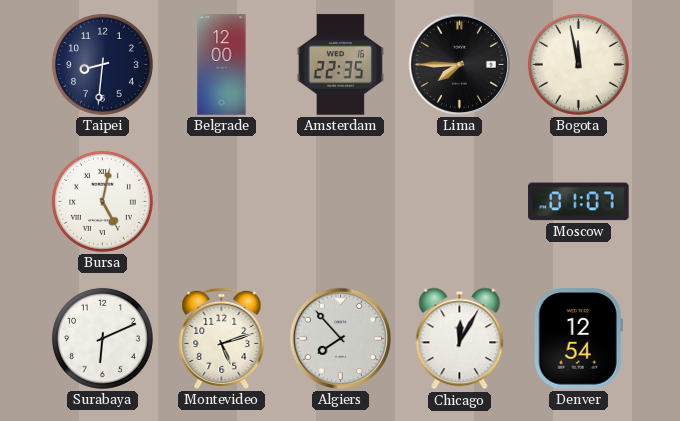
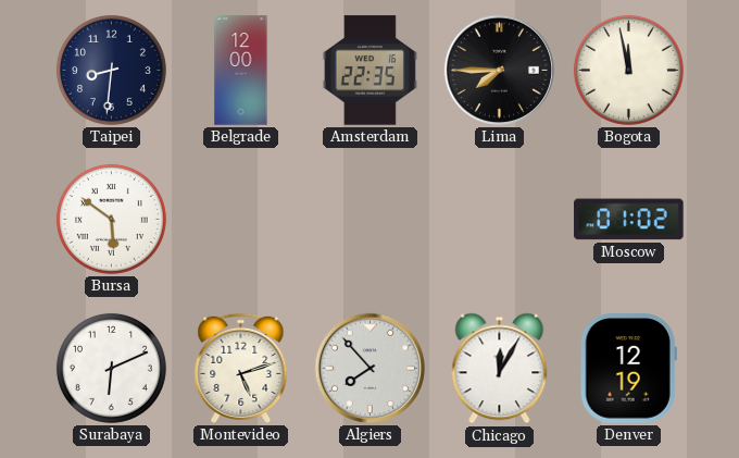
Bursa: 5:02 -> 5:51 (111, 219)
Moscow: 01:07 -> 01:02 (629, 220)
Denver: 12:54 -> 12:19 (628, 369)
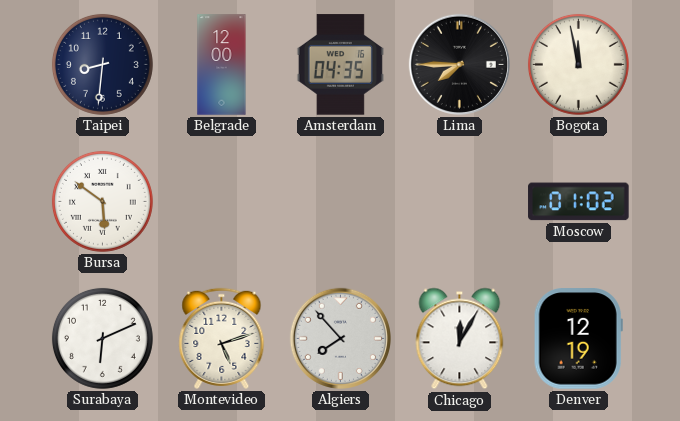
Amsterdam: 22:35 -> 04:35 (340, 65)
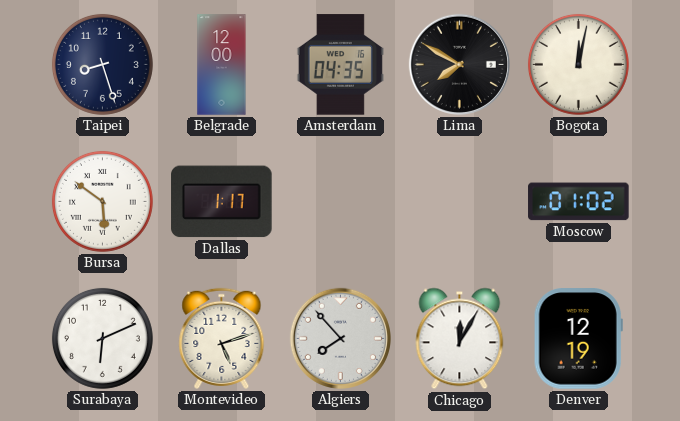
Taipei: 8:31 -> 8:27 (102, 64)
Lima: 7:45 -> 7:50 (459, 64)
Bogota: 11:58 -> 12:02 (578, 64)
Dallas: none -> 1:17 (222, 202)
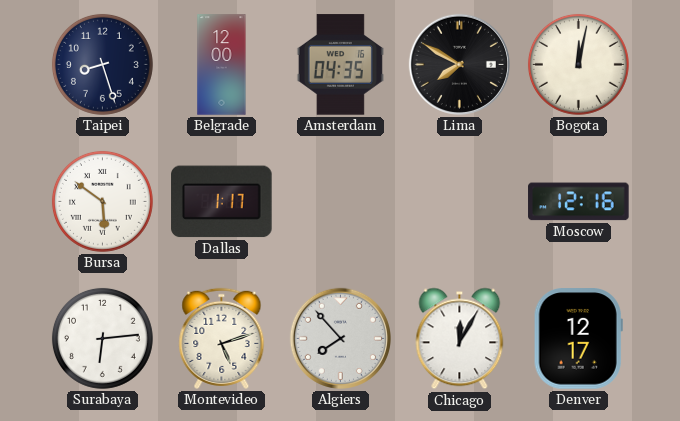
Moscow: 01:02 -> 12:16 (579, 202)
Surabaya: 6:11 -> 6:14 (102, 338)
Denver: 12:19 -> 12:17 (578, 339)
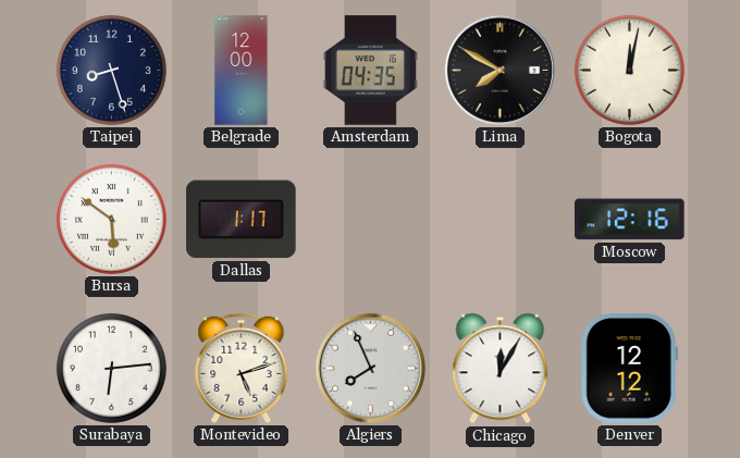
Algiers: 7:53 -> 7:56 (370, 368)
Denver: 12:17 -> 12:12 (629, 369)
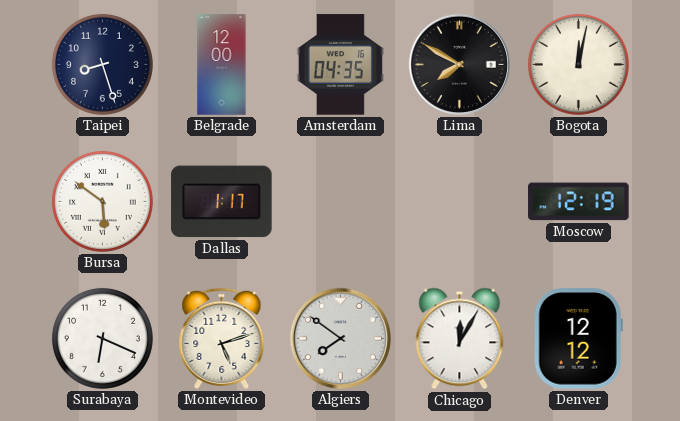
Moscow: 12:16 -> 12:19 (579, 202)
Surabaya: 6:14 -> 6:19 (102, 338)
Algiers: 7:56 -> 7:51 (340, 338)
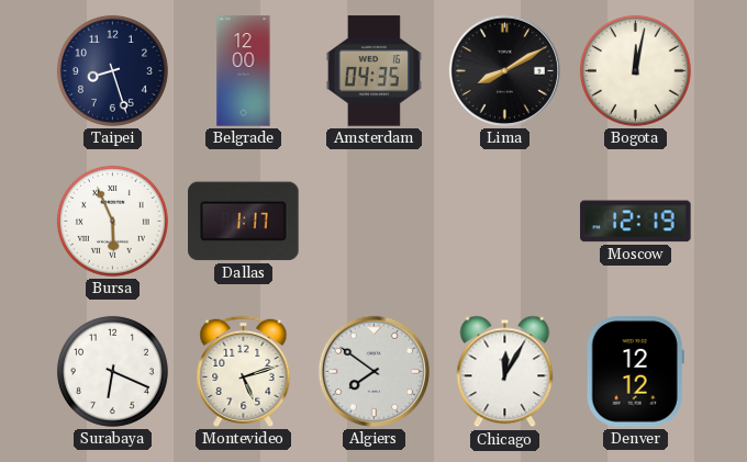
Lima: 7:50 -> 8:10 (504, 70)
Bursa: 5:51 -> 5:56 (112, 221)
